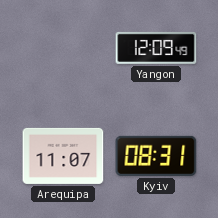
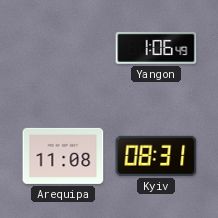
Yangon: 12:09 -> 1:06 (156, 48)
Arequipa: 11:07 -> 11:08 (63, 156)
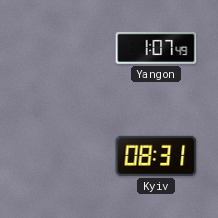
Yangon: 1:06 -> 1:07 (156, 48)
Arequipa: 11:08 -> none (63, 156)
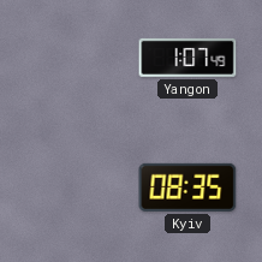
Kyiv: 08:31 -> 08:35 (187, 187)
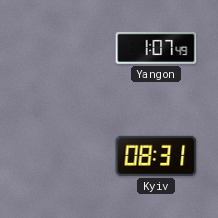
Kyiv: 08:35 -> 08:31 (156, 156)
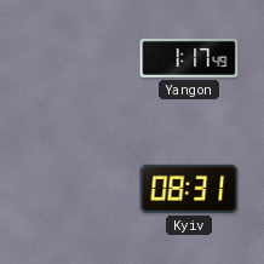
Yangon: 1:07 -> 1:17 (189, 58)
